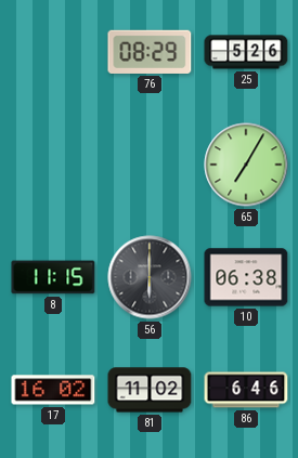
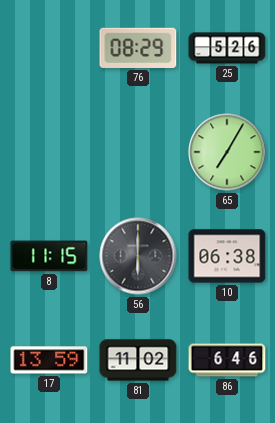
17: 16:02 -> 13:59 (49, 360)
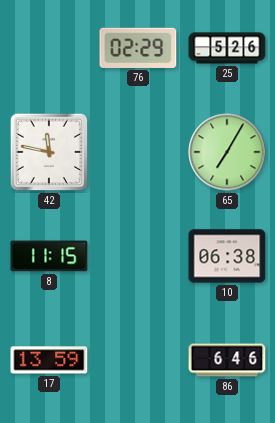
76: 08:29 -> 02:29 (138, 48)
42: none -> 11:47 (49, 152)
56: 6:00 -> none (138, 256)
81: 11:02 -> none (138, 360)
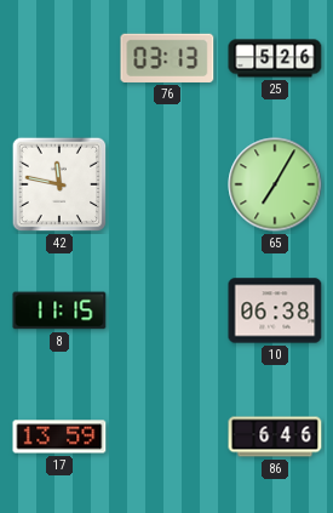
76: 02:29 -> 03:13 (167, 58)
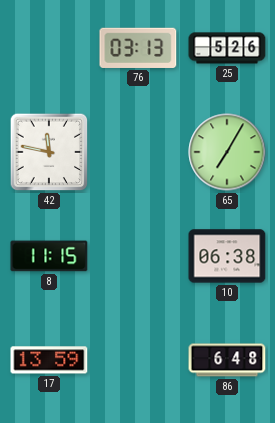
86: 6:46 -> 6:48 (227, 360)
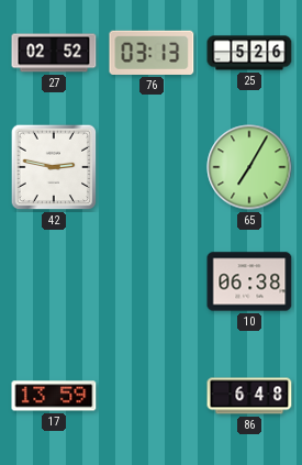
27: none -> 02:52 (54, 53)
42: 11:47 -> 2:47 (54, 167)
8: 11:15 -> none (49, 256)
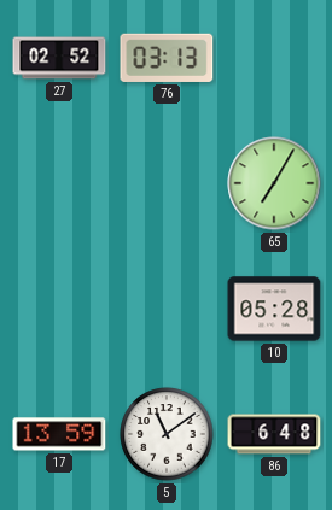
25: 5:26 -> none (249, 53)
42: 2:47 -> none (54, 167)
10: 06:38 -> 05:28 (274, 309)
5: none -> 11:09 (167, 434)
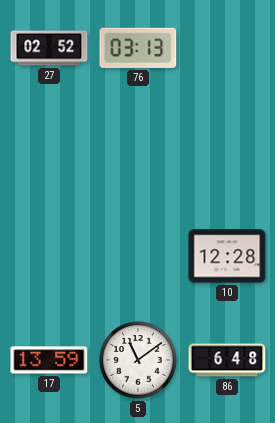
65: 7:05 -> none (274, 183)
10: 05:28 -> 12:28 (227, 256)
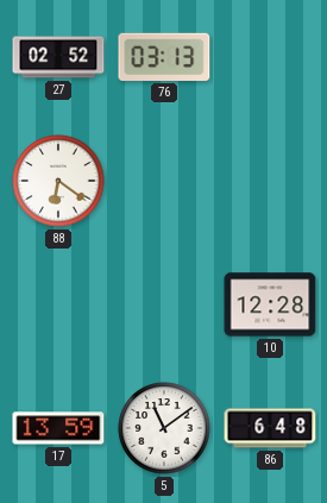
88: none -> 6:21 (58, 181)
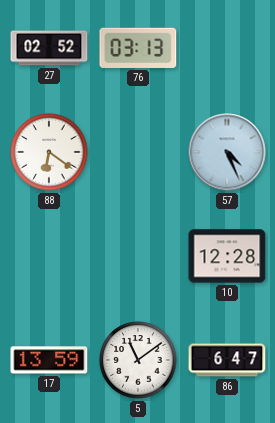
57: none -> 4:26 (227, 152)
86: 6:48 -> 6:47 (227, 360)
